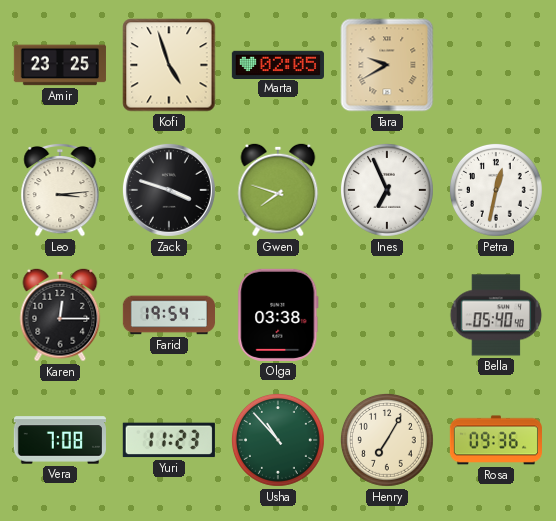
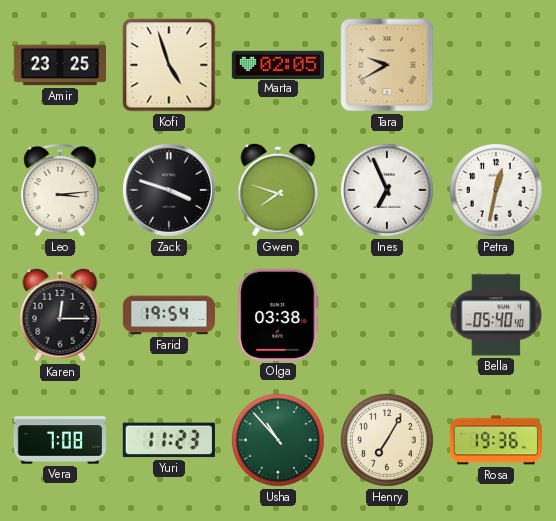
Rosa: 09:36 -> 19:36 (495, 440)
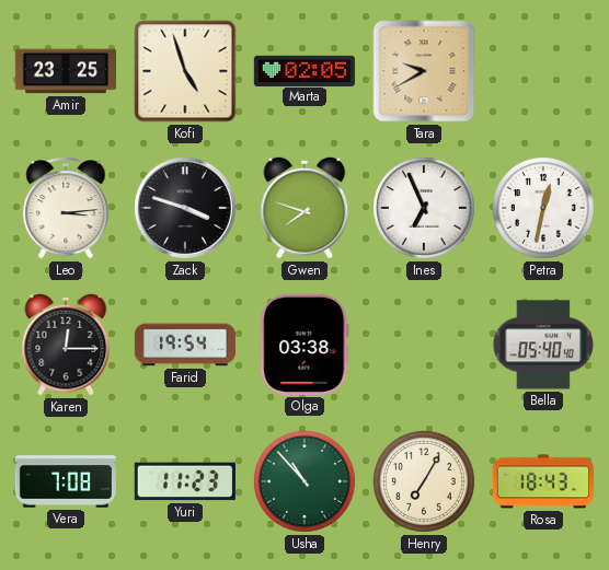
Rosa: 19:36 -> 18:43 (542, 481)
